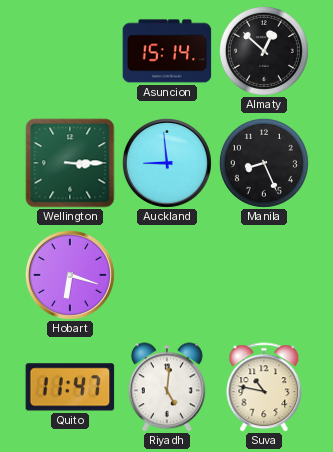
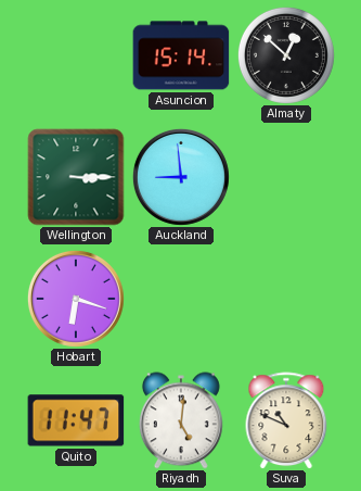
Manila: 8:26 -> none (264, 163)
Suva: 10:47 -> 10:49 (286, 420)
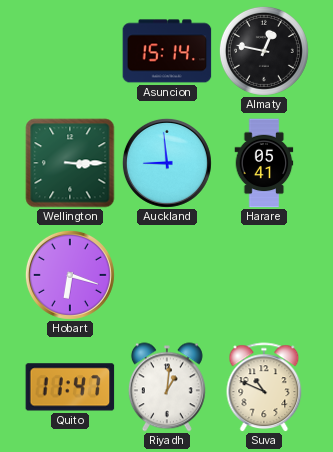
Almaty: 12:52 -> 12:47 (264, 51)
Harare: none -> 05:41 (264, 163)
Riyadh: 5:01 -> 1:01 (167, 387)
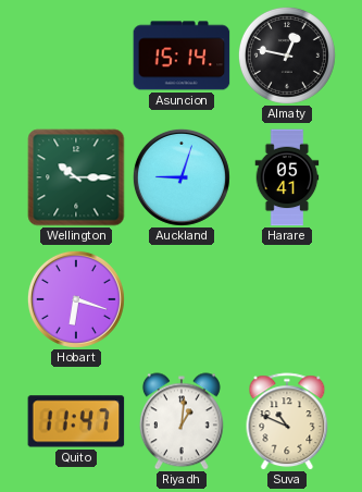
Wellington: 3:15 -> 10:15 (76, 177)
Auckland: 8:59 -> 9:03 (182, 177)
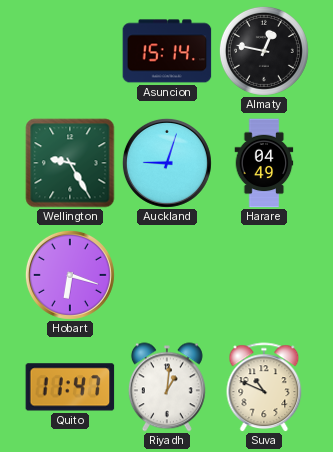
Wellington: 10:15 -> 9:25 (70, 163)
Harare: 05:41 -> 04:49 (264, 163)
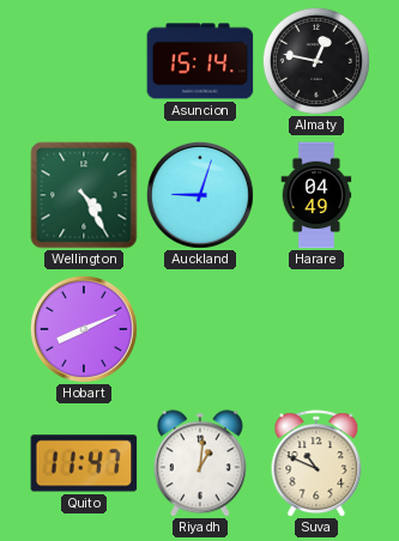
Wellington: 9:25 -> 4:25 (84, 195)
Hobart: 6:18 -> 8:11 (84, 329)
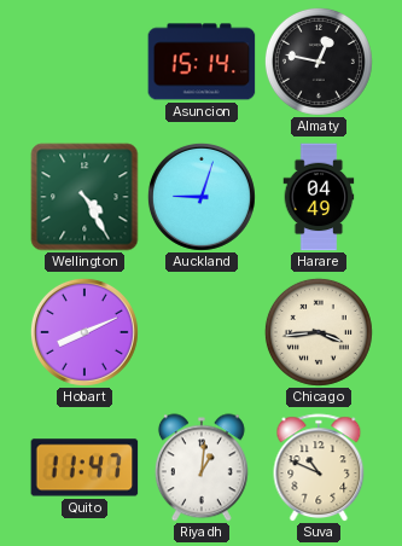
Chicago: none -> 3:44 (319, 332)
